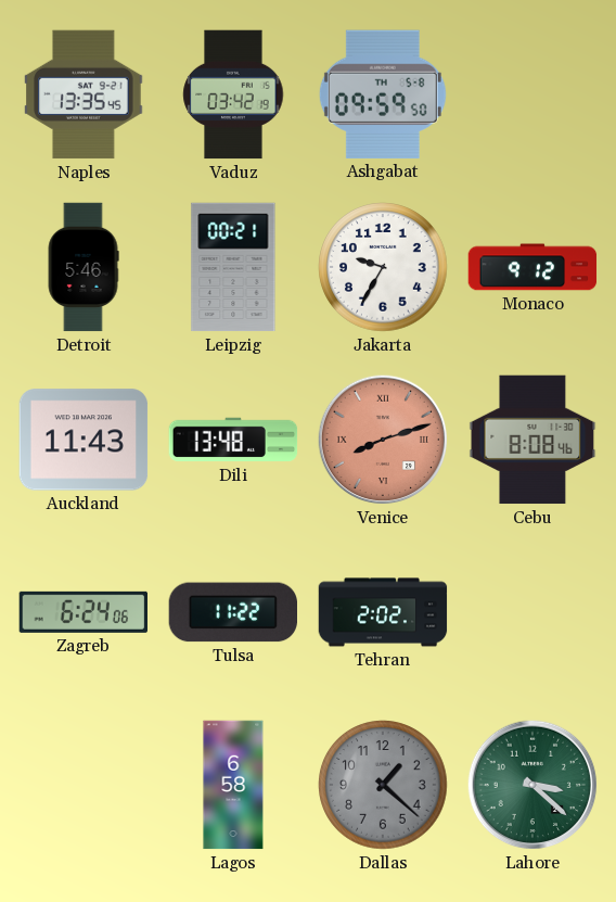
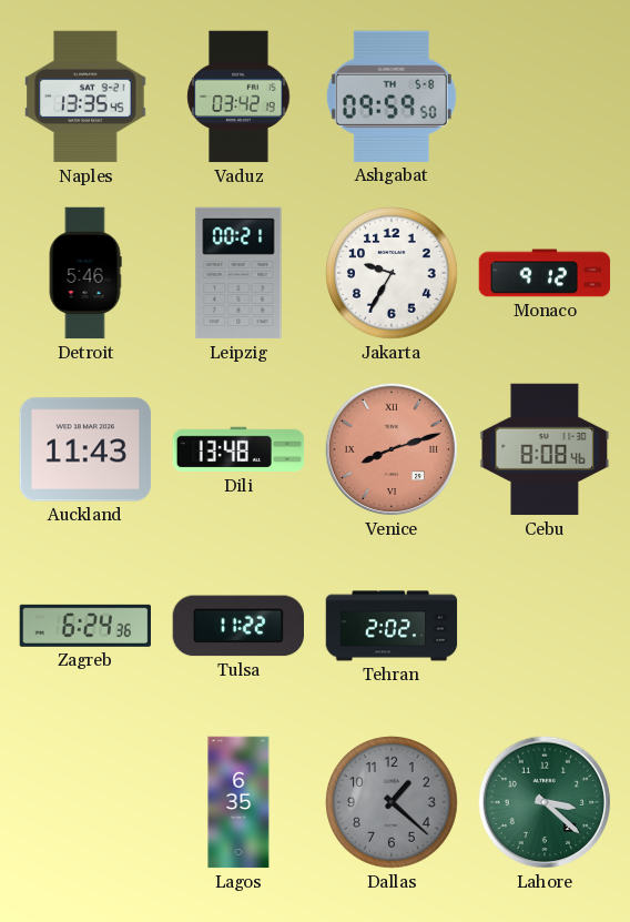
Zagreb: 6:24:06 -> 6:24:36 (84, 626)
Lagos: 6:58 -> 6:35 (238, 802)
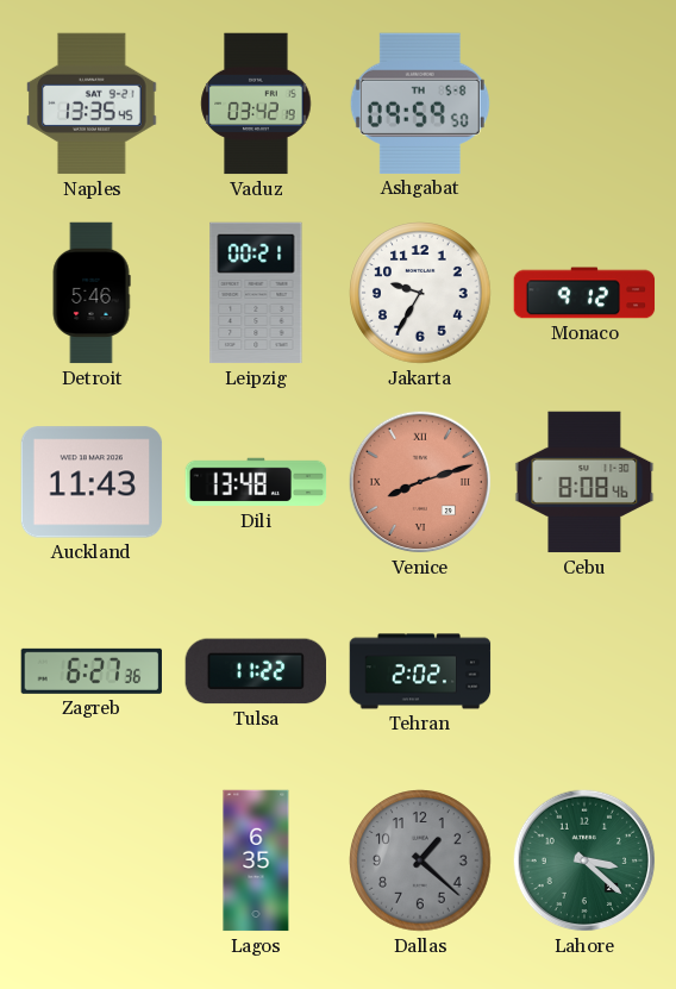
Zagreb: 6:24 -> 6:27 (90, 671)
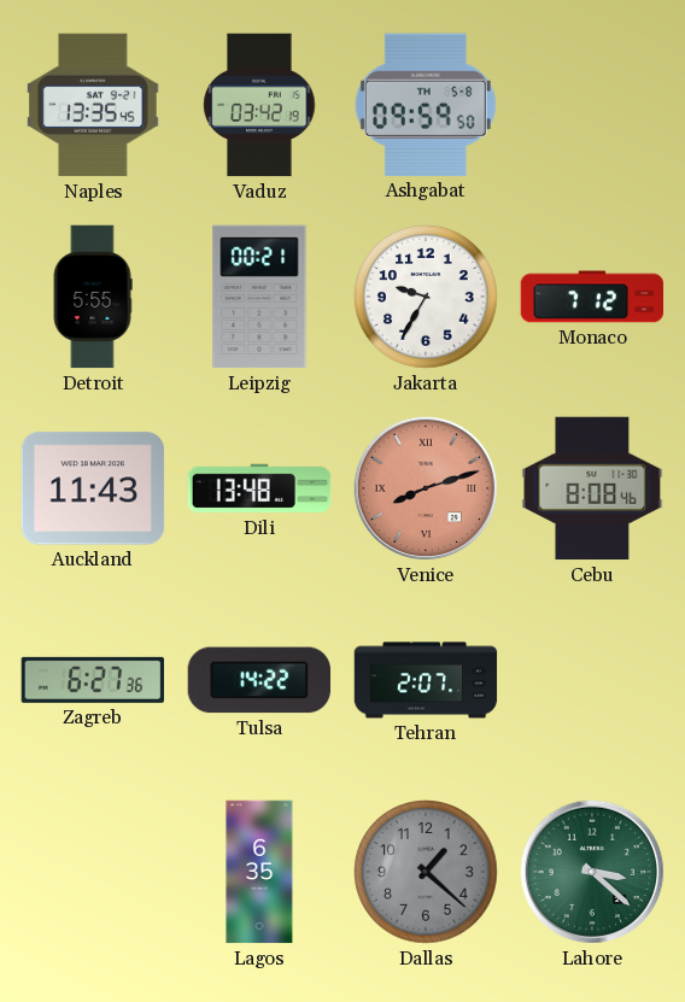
Detroit: 5:46 -> 5:55 (93, 297)
Monaco: 9:12 -> 7:12 (592, 297)
Tulsa: 11:22 -> 14:22 (258, 680)
Tehran: 2:02 -> 2:07 (426, 680)
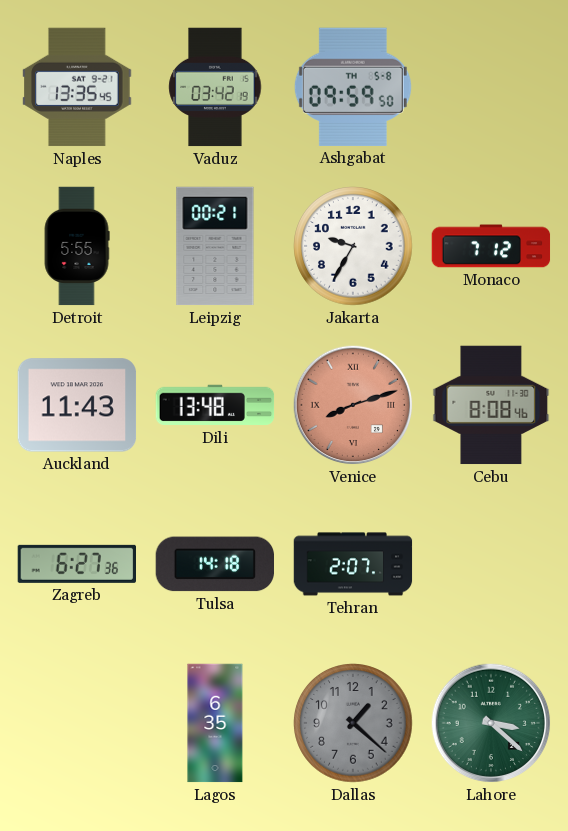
Tulsa: 14:22 -> 14:18 (214, 564)
